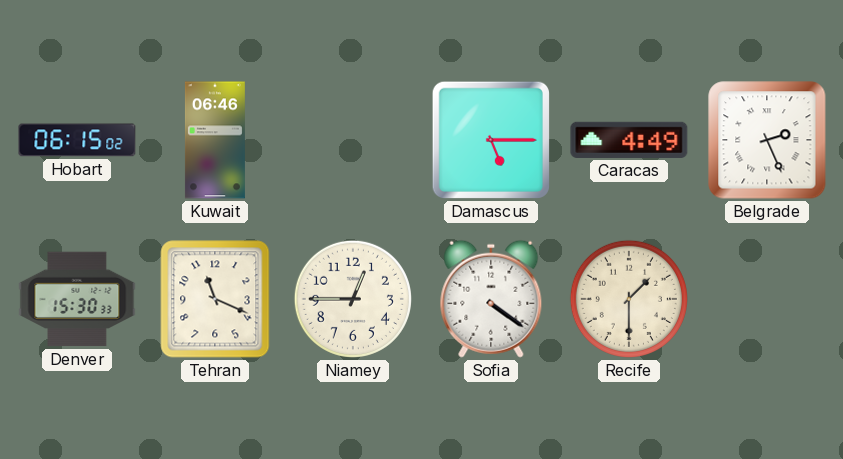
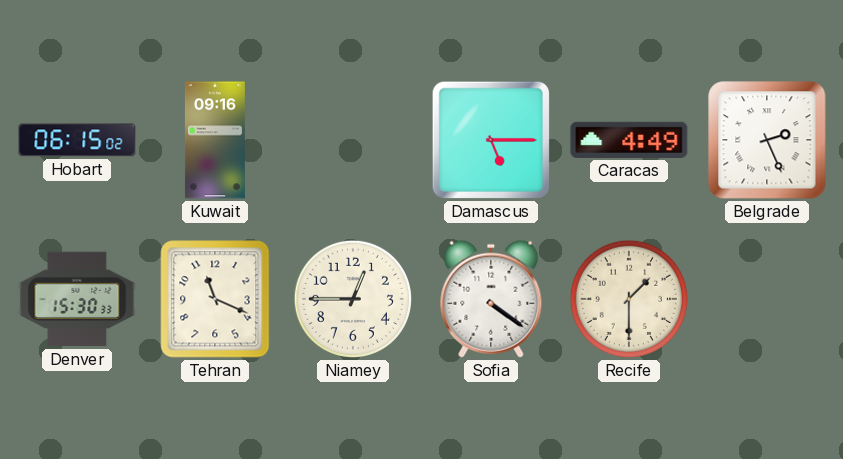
Kuwait: 06:46 -> 09:16 (215, 140)
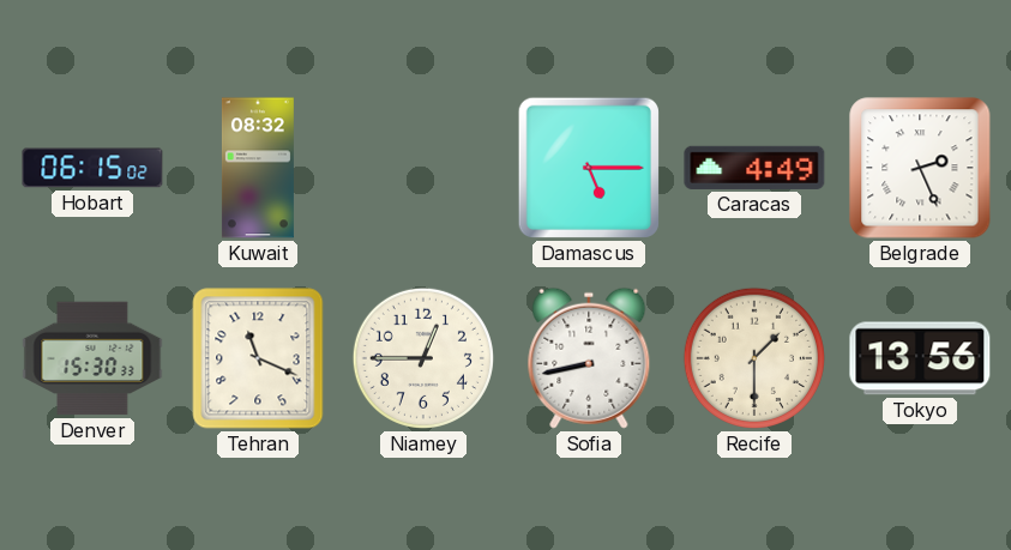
Kuwait: 09:16 -> 08:32 (258, 168)
Sofia: 4:21 -> 8:43 (589, 358)
Tokyo: none -> 13:56 (920, 358)
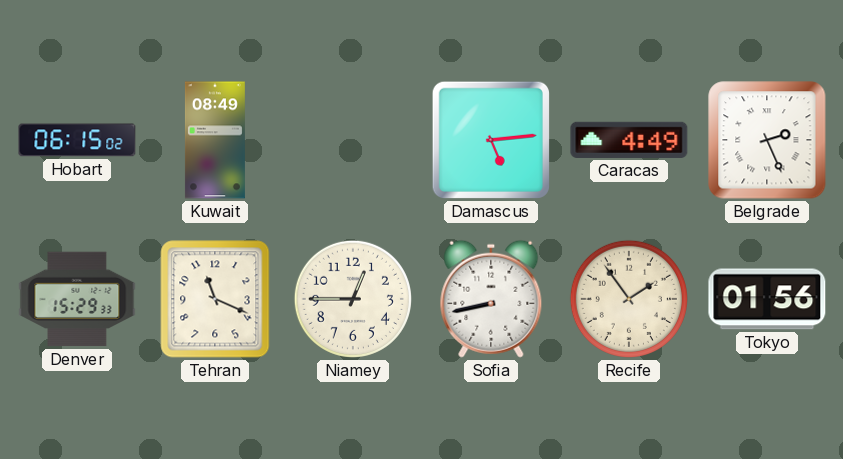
Kuwait: 08:32 -> 08:49 (215, 140)
Damascus: 5:15 -> 5:14 (491, 140)
Denver: 15:30 -> 15:29 (77, 299)
Recife: 1:30 -> 1:54 (629, 299)
Tokyo: 13:56 -> 01:56 (767, 299)
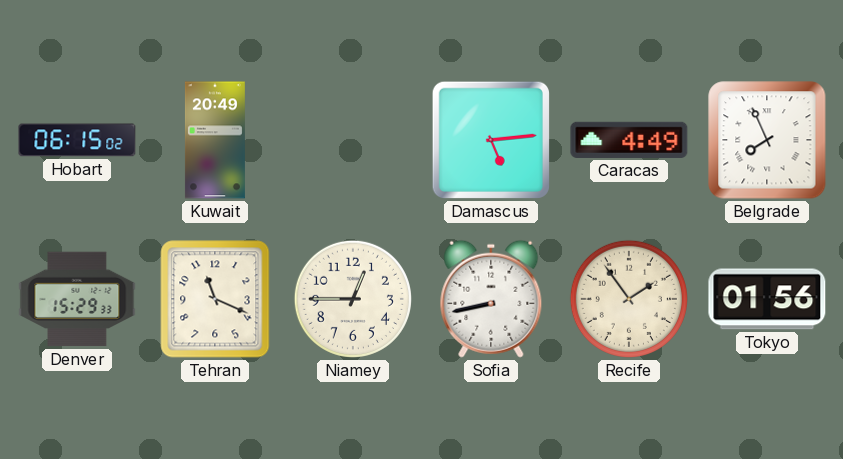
Kuwait: 08:49 -> 20:49 (215, 140)
Belgrade: 2:26 -> 7:56 (767, 140)
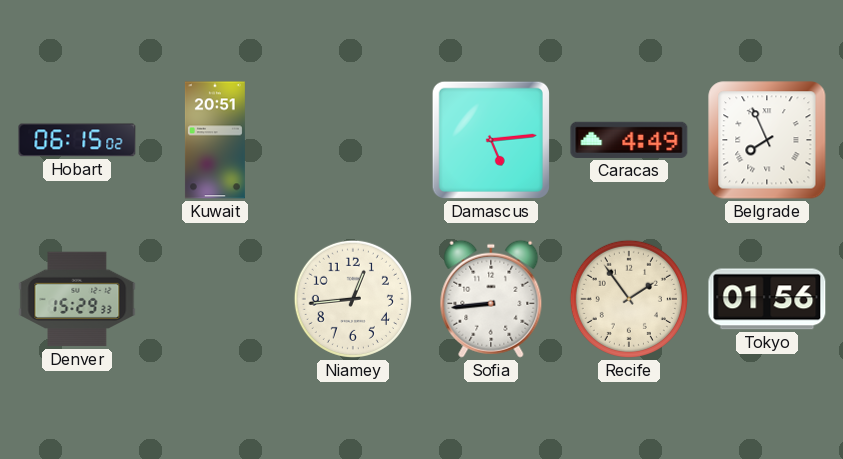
Kuwait: 20:49 -> 20:51 (215, 140)
Tehran: 11:19 -> none (215, 299)
Niamey: 12:45 -> 12:44 (353, 299)
Sofia: 8:43 -> 8:44 (491, 299)
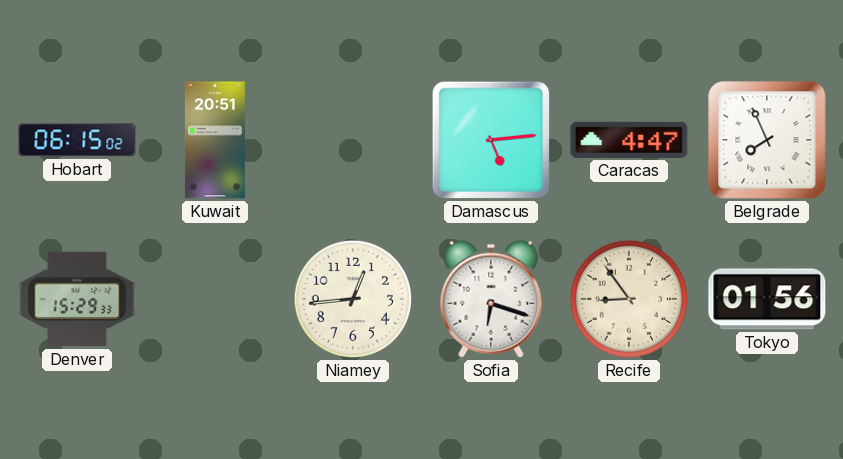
Caracas: 4:49 -> 4:47 (629, 140)
Sofia: 8:44 -> 6:18 (491, 299)
Recife: 1:54 -> 8:54 (629, 299)
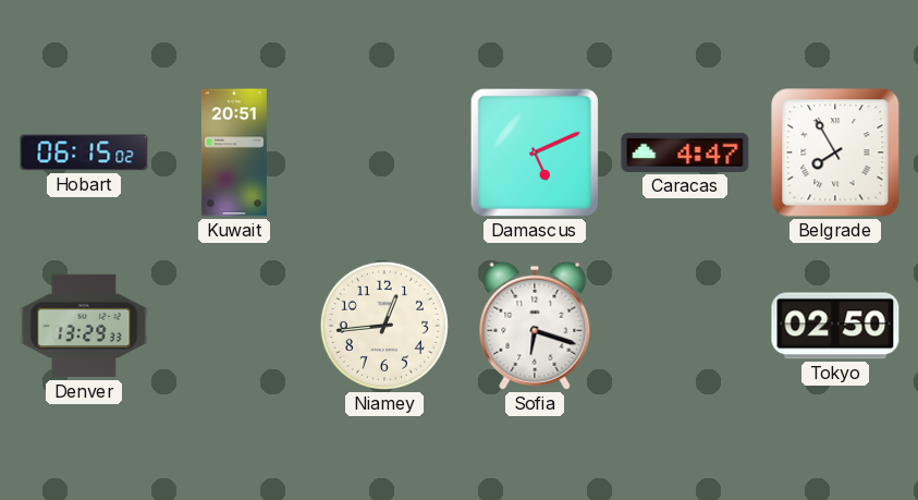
Damascus: 5:14 -> 5:11 (535, 153)
Belgrade: 7:56 -> 7:55 (835, 153)
Denver: 15:29 -> 13:29 (84, 326)
Recife: 8:54 -> none (629, 299)
Tokyo: 01:56 -> 02:50 (835, 326)
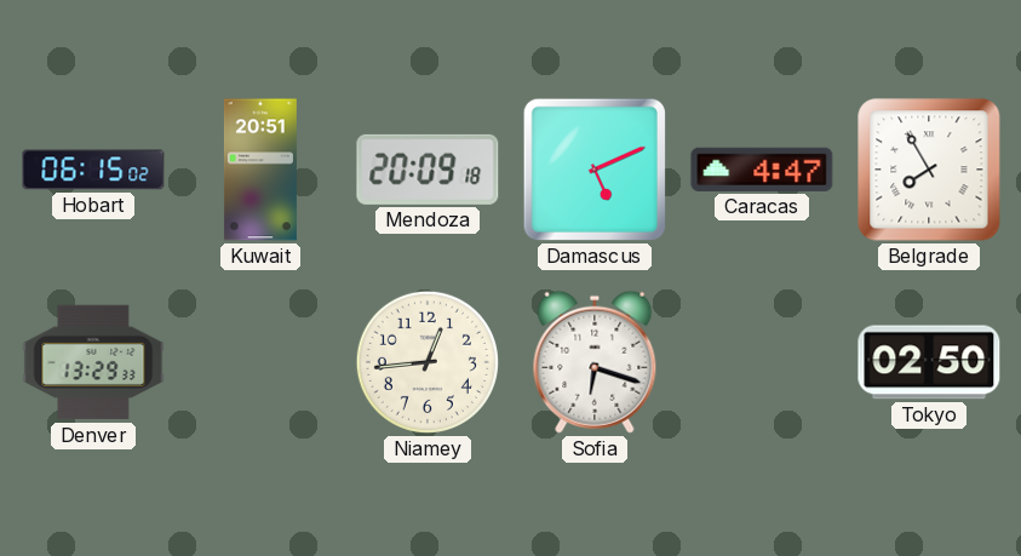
Mendoza: none -> 20:09 (428, 170)
